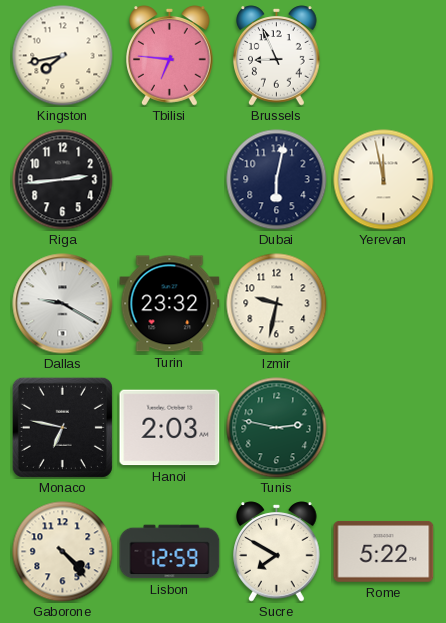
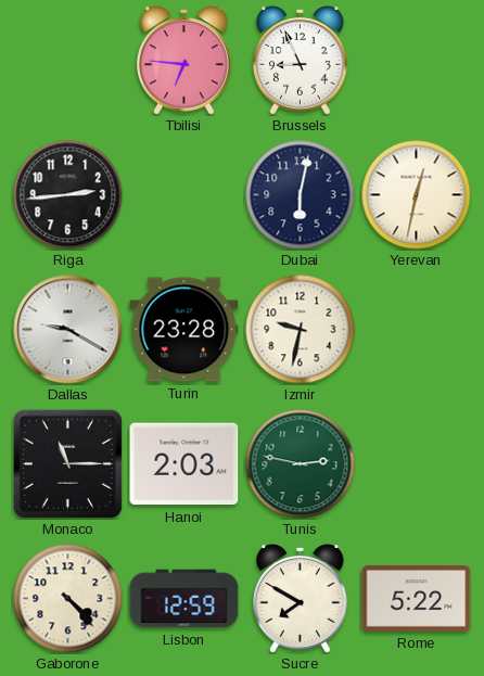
Kingston: 7:43 -> none (63, 56)
Yerevan: 11:58 -> 12:32 (417, 195)
Turin: 23:32 -> 23:28 (184, 330)
Monaco: 6:47 -> 11:15 (67, 463)
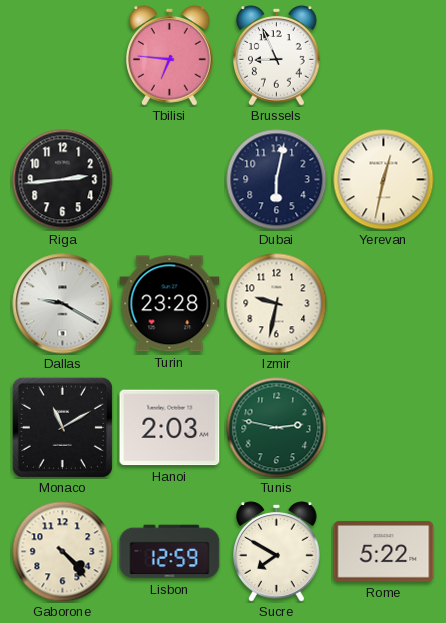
Monaco: 11:15 -> 11:10 (62, 427)
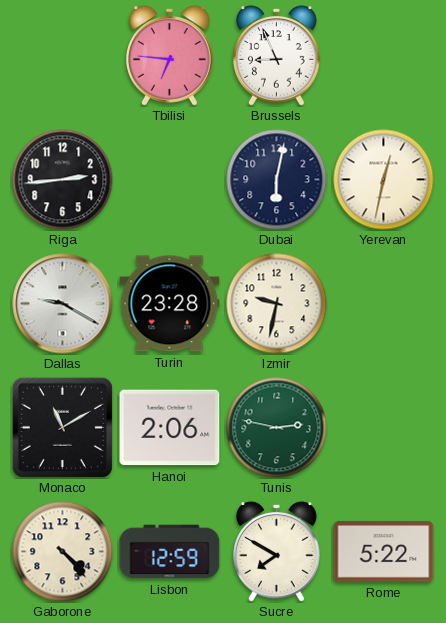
Hanoi: 2:03 -> 2:06 (170, 428)
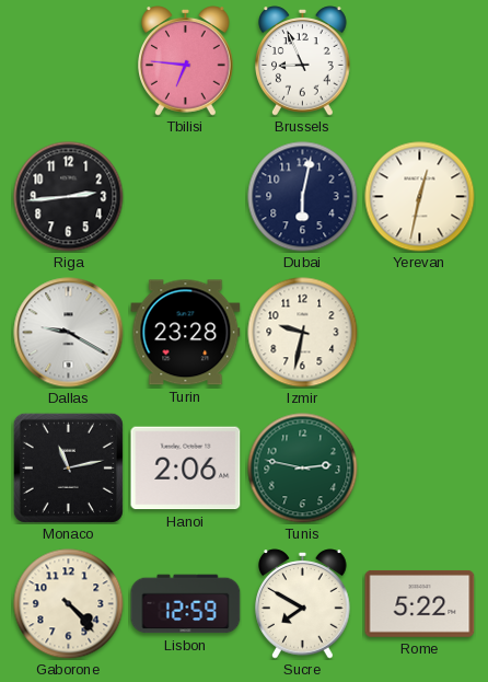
Monaco: 11:10 -> 11:13 (68, 467)
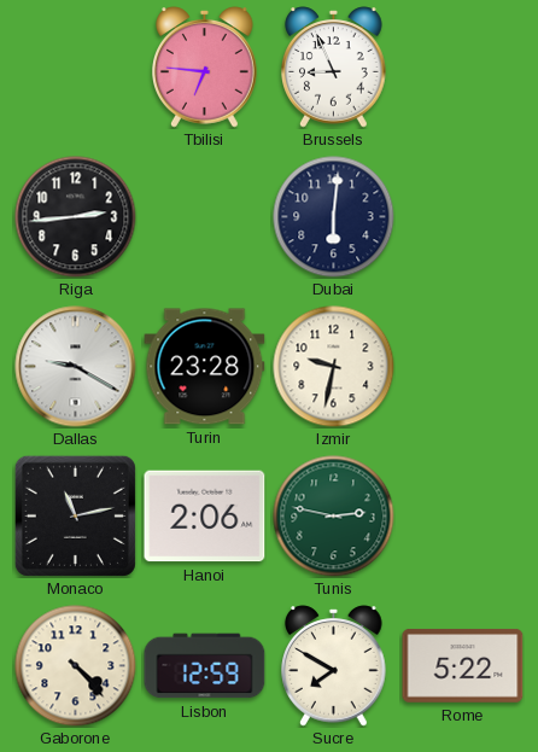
Dubai: 6:02 -> 6:01 (334, 217)
Yerevan: 12:32 -> none (420, 197)
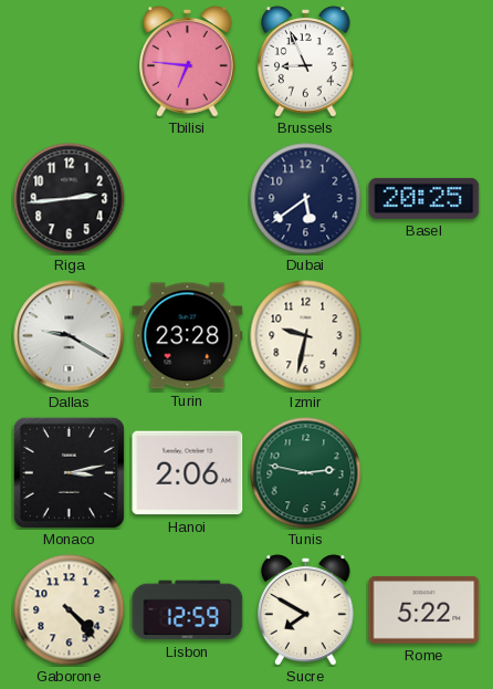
Dubai: 6:01 -> 5:39 (306, 199)
Basel: none -> 20:25 (424, 198)
Monaco: 11:13 -> 3:13 (69, 472)
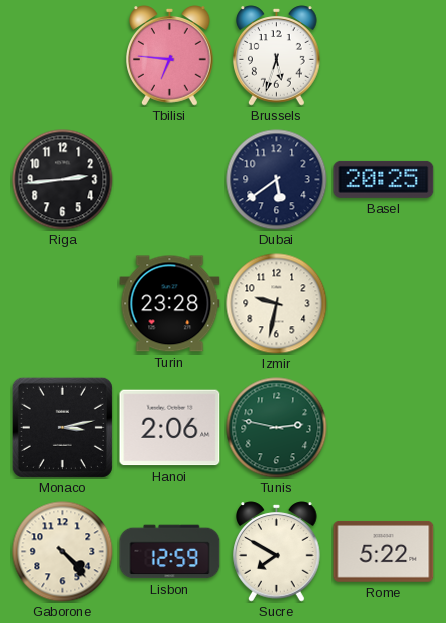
Brussels: 8:56 -> 5:33 (277, 56)
Dallas: 9:20 -> none (70, 336)
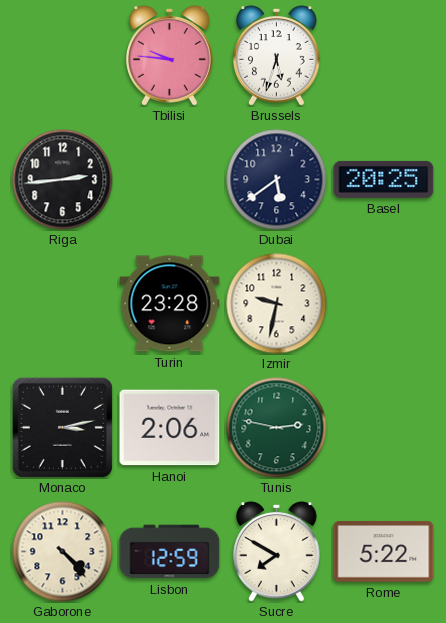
Tbilisi: 6:46 -> 9:46 (170, 56)
